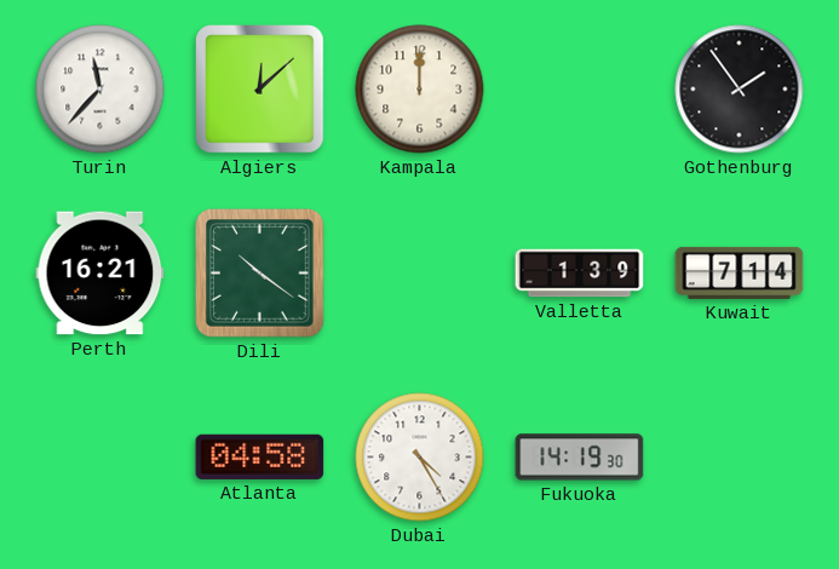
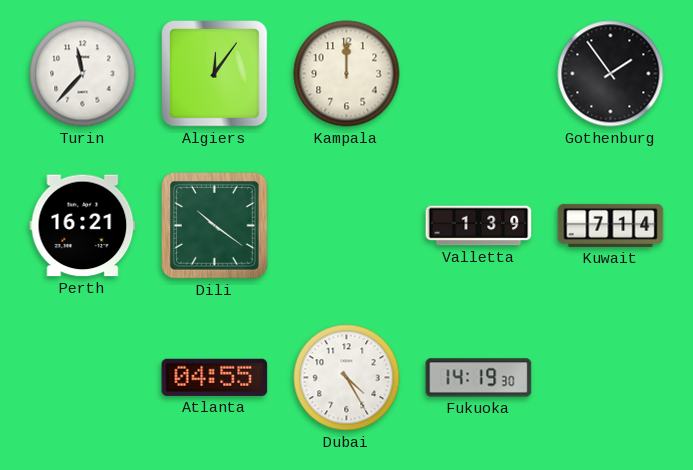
Algiers: 12:08 -> 12:06 (215, 74)
Atlanta: 04:58 -> 04:55 (215, 377)
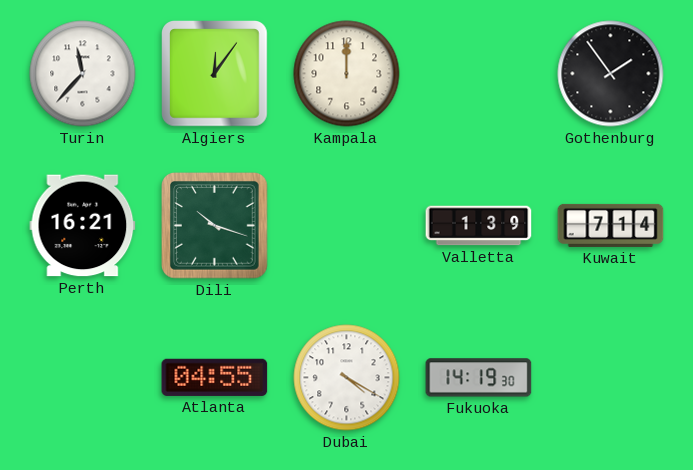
Dili: 10:21 -> 10:18 (215, 226)
Dubai: 4:25 -> 4:20 (347, 378)
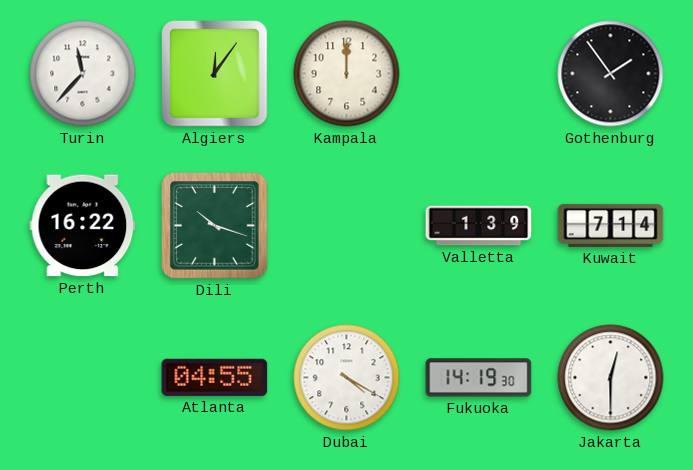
Perth: 16:21 -> 16:22 (83, 226)
Jakarta: none -> 12:30 (611, 378)
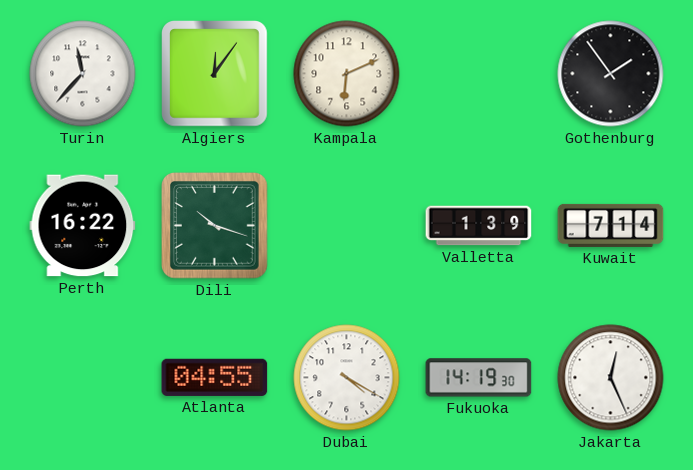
Kampala: 12:00 -> 6:11 (347, 74)
Jakarta: 12:30 -> 12:26 (611, 378)
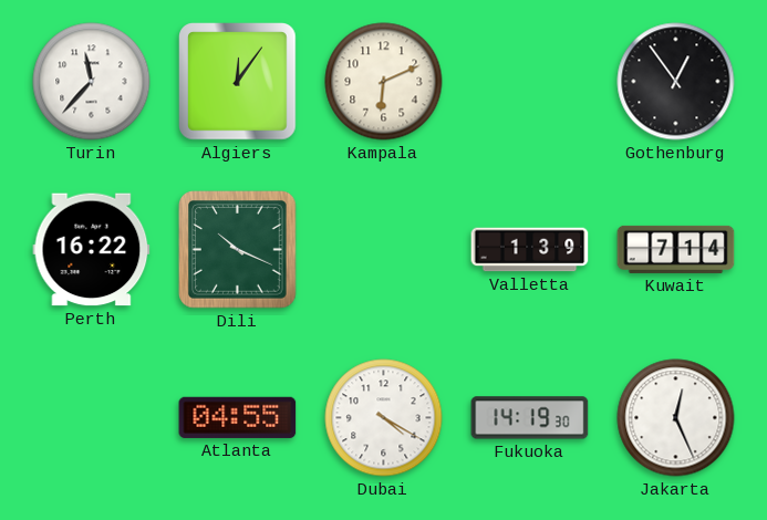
Gothenburg: 1:54 -> 12:54 (676, 82)
Dili: 10:18 -> 10:19 (238, 250)
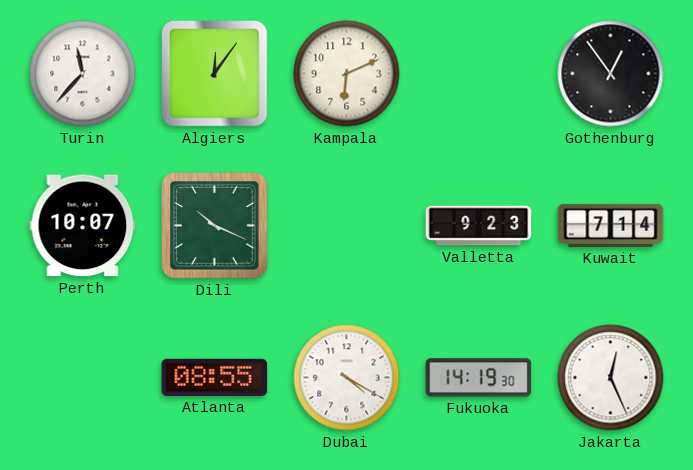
Perth: 16:22 -> 10:07 (83, 226)
Valletta: 1:39 -> 9:23 (479, 226)
Atlanta: 04:55 -> 08:55 (215, 377)
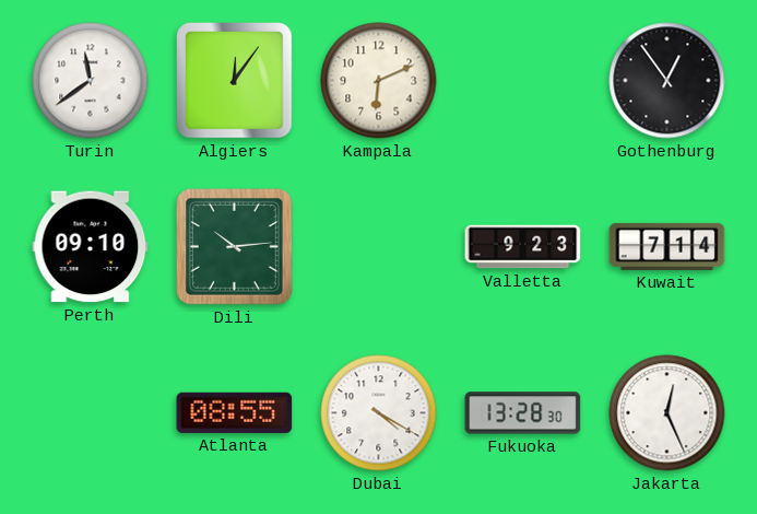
Turin: 11:37 -> 11:39 (91, 81)
Perth: 10:07 -> 09:10 (91, 247)
Dili: 10:19 -> 10:14 (235, 247)
Fukuoka: 14:19 -> 13:28 (523, 413)
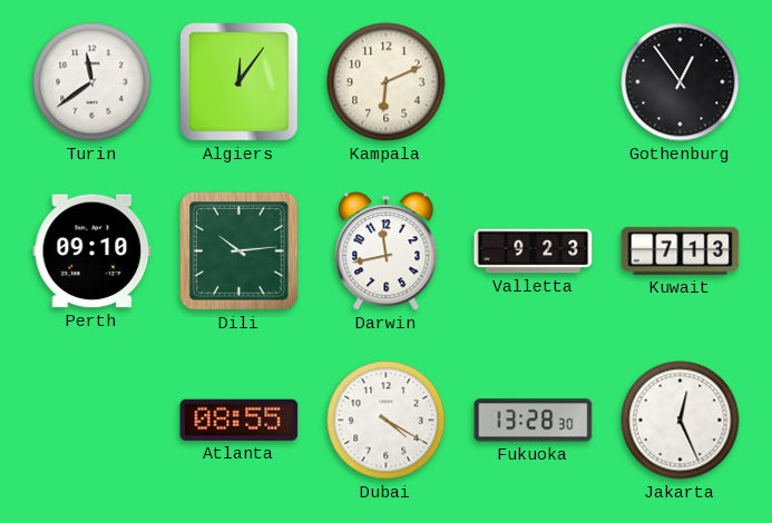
Darwin: none -> 11:43 (387, 251)
Kuwait: 7:14 -> 7:13 (681, 250)
